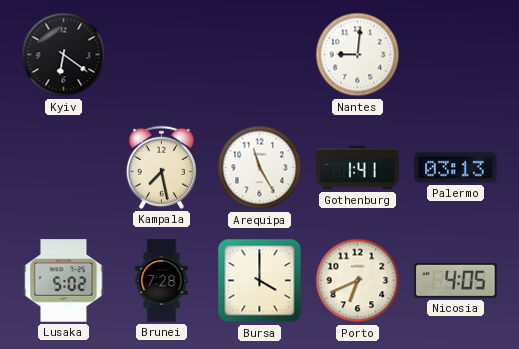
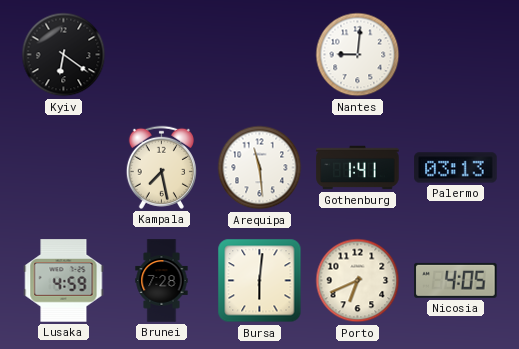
Arequipa: 11:25 -> 11:29 (260, 168)
Lusaka: 5:02 -> 4:59 (64, 281)
Bursa: 4:00 -> 6:01 (260, 281)
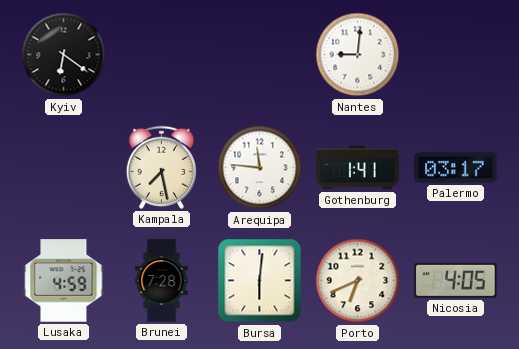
Arequipa: 11:29 -> 11:46 (260, 168)
Palermo: 03:13 -> 03:17 (456, 168)
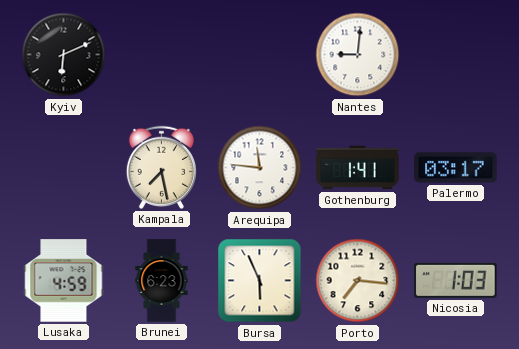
Kyiv: 6:21 -> 6:11 (64, 55)
Brunei: 7:28 -> 6:23 (162, 281)
Bursa: 6:01 -> 5:56 (260, 281)
Porto: 6:41 -> 7:16 (358, 281)
Nicosia: 4:05 -> 1:03 (456, 280)
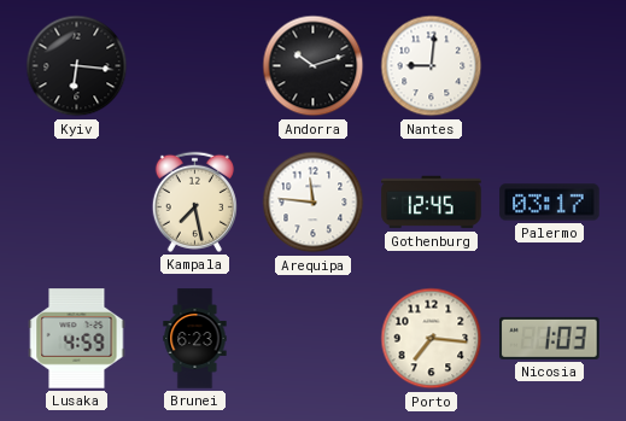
Kyiv: 6:11 -> 6:16 (77, 66)
Andorra: none -> 10:12 (314, 66)
Gothenburg: 1:41 -> 12:45 (432, 203)
Bursa: 5:56 -> none (260, 281)
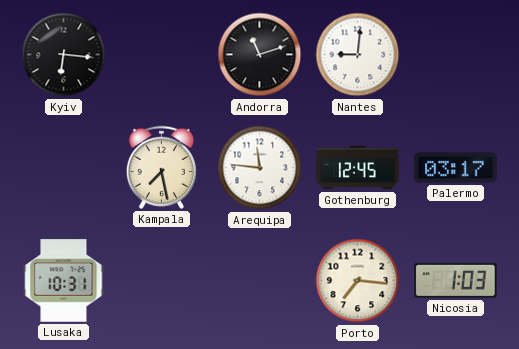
Andorra: 10:12 -> 11:12 (260, 55)
Lusaka: 4:59 -> 10:31 (64, 281)
Brunei: 6:23 -> none (195, 339)
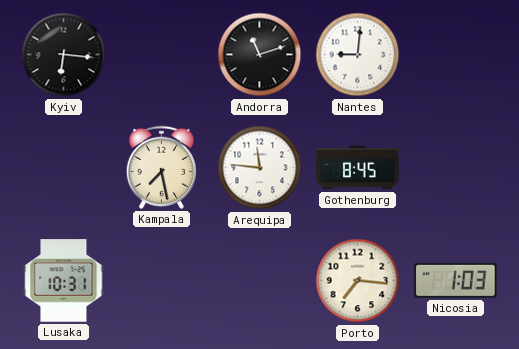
Gothenburg: 12:45 -> 8:45 (358, 168)
Palermo: 03:17 -> none (456, 168)
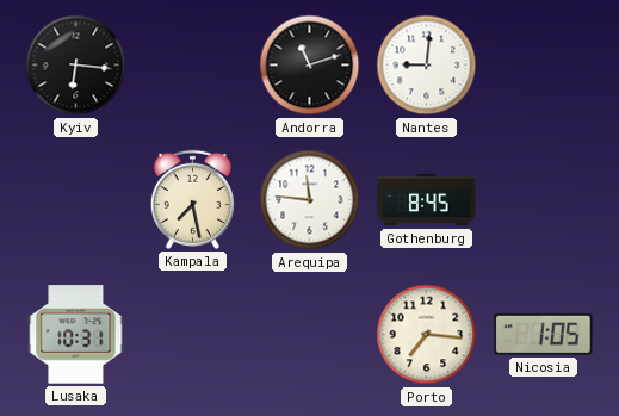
Nicosia: 1:03 -> 1:05 (544, 334)
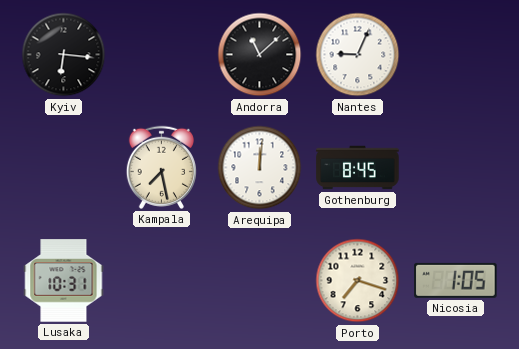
Andorra: 11:12 -> 11:08 (260, 55)
Nantes: 9:01 -> 9:04 (358, 55)
Arequipa: 11:46 -> 12:01 (260, 168)
Porto: 7:16 -> 7:18 (358, 281)
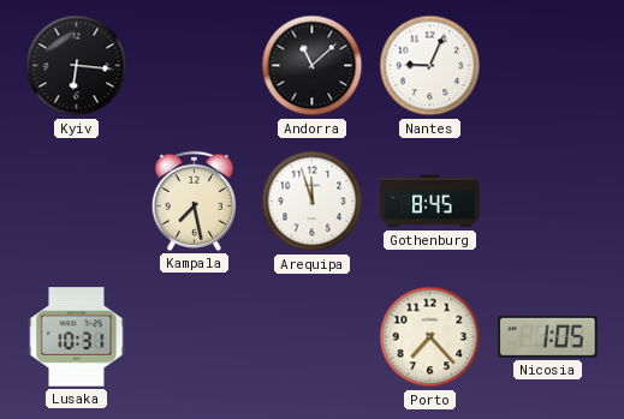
Arequipa: 12:01 -> 11:57 (313, 202)
Porto: 7:18 -> 7:23 (430, 337)
